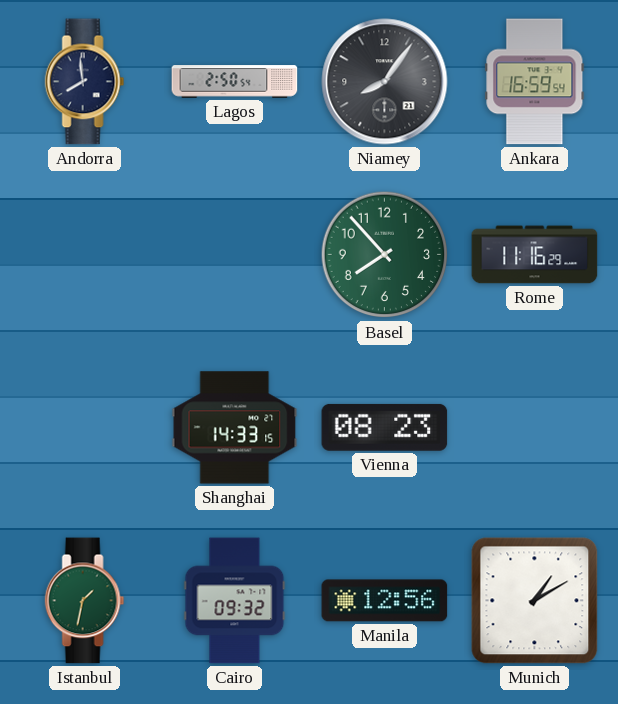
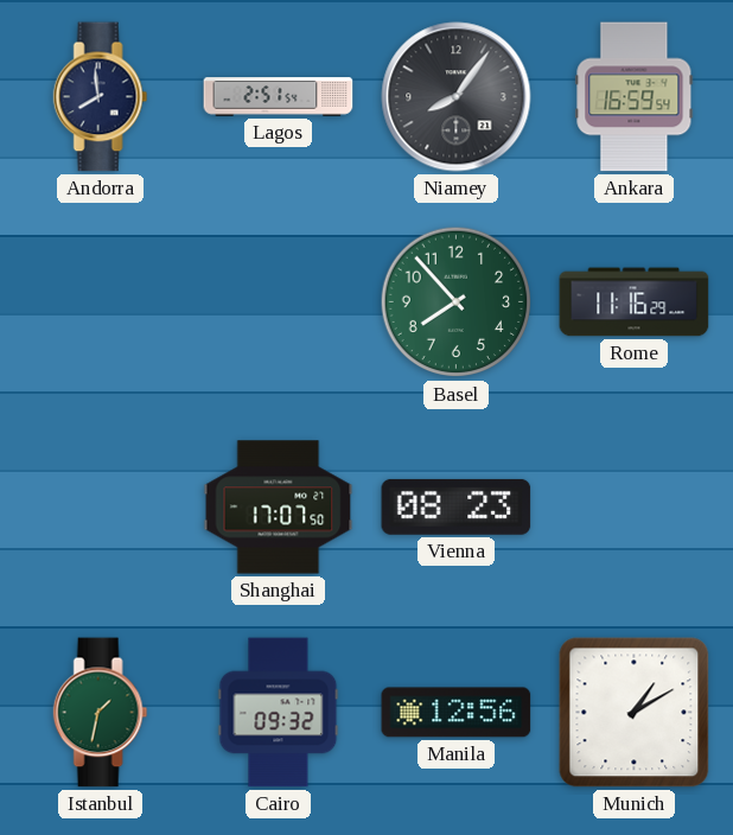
Lagos: 2:50 -> 2:51 (279, 97)
Shanghai: 14:33 -> 17:07 (279, 508)
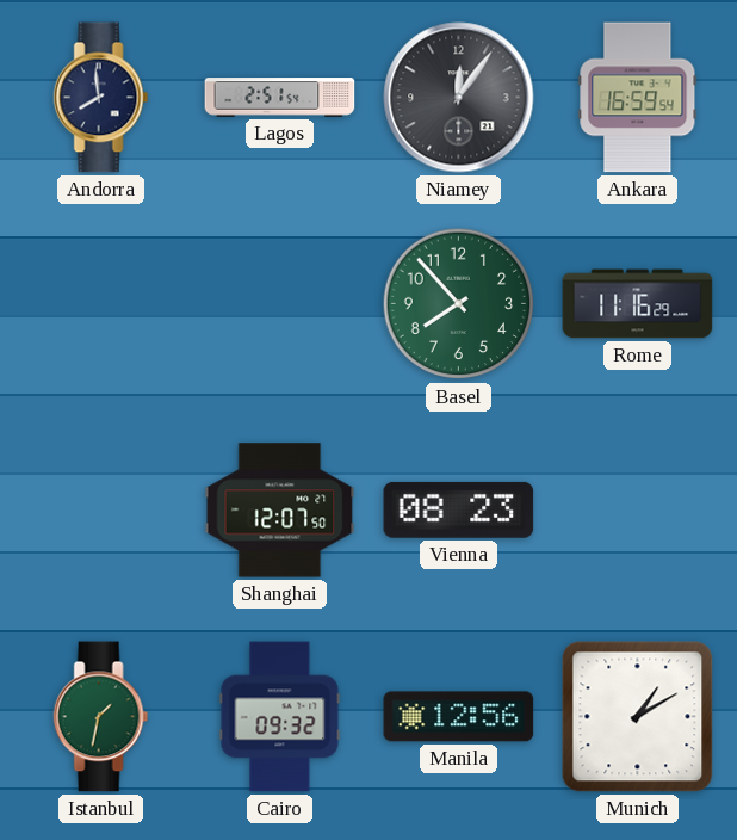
Niamey: 8:06 -> 12:06 (459, 98)
Shanghai: 17:07 -> 12:07 (280, 511)
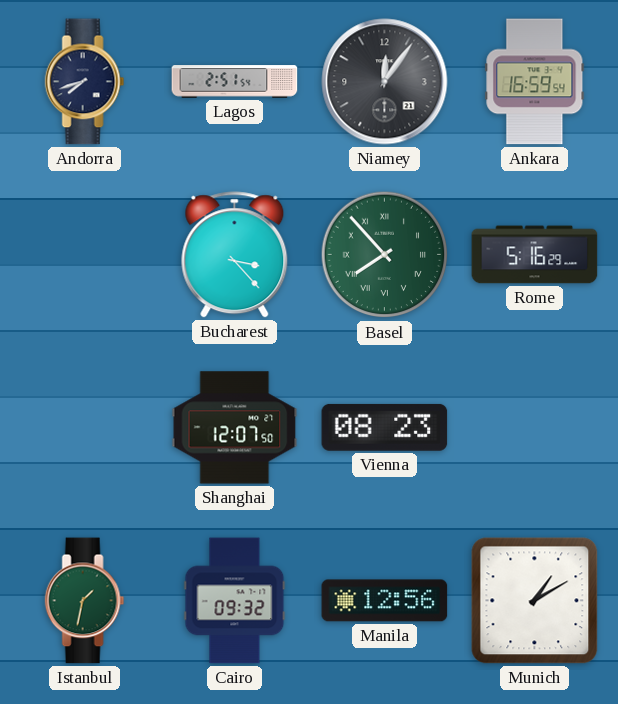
Andorra: 7:59 -> 7:42 (85, 82)
Bucharest: none -> 3:23 (235, 255)
Basel numerals: Arabic -> Roman (385, 255)
Rome: 11:16 -> 5:16 (535, 255)
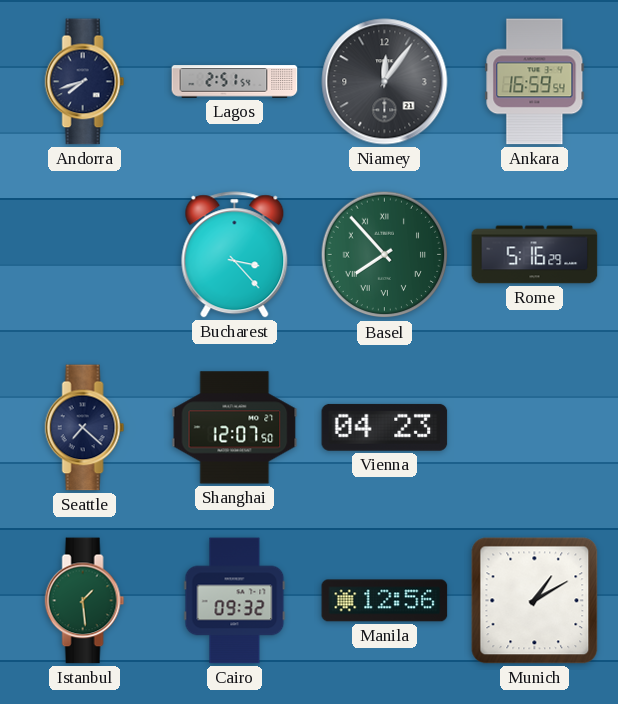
Seattle: none -> 7:22 (85, 428)
Vienna: 08:23 -> 04:23 (385, 427)
Istanbul: 1:32 -> 1:29 (85, 601)
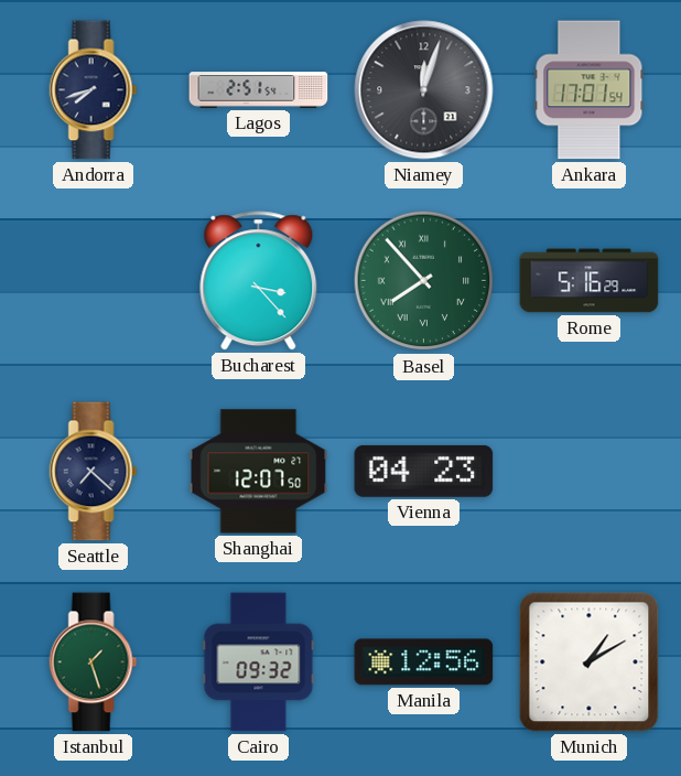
Niamey: 12:06 -> 12:03 (424, 90)
Ankara: 16:59 -> 17:01 (590, 90)
Istanbul: 1:29 -> 1:27 (94, 662)
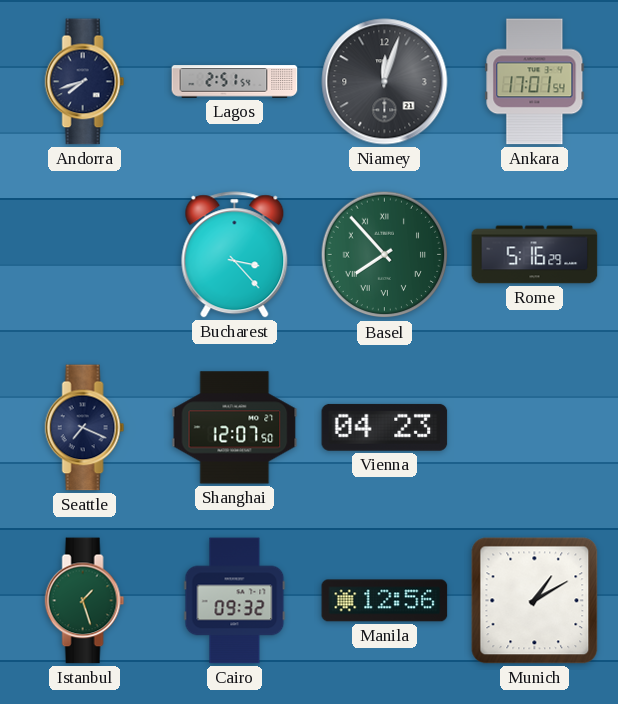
Seattle: 7:22 -> 7:19 (85, 428)
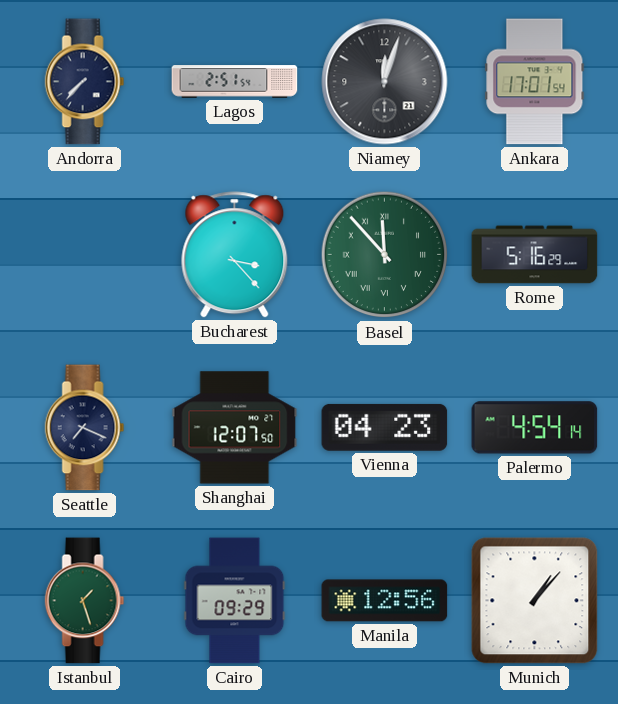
Andorra: 7:42 -> 7:37 (85, 82)
Basel: 7:53 -> 11:53 (385, 255)
Palermo: none -> 4:54 (535, 428)
Cairo: 09:32 -> 09:29 (235, 601)
Munich: 1:10 -> 1:07 (535, 601)
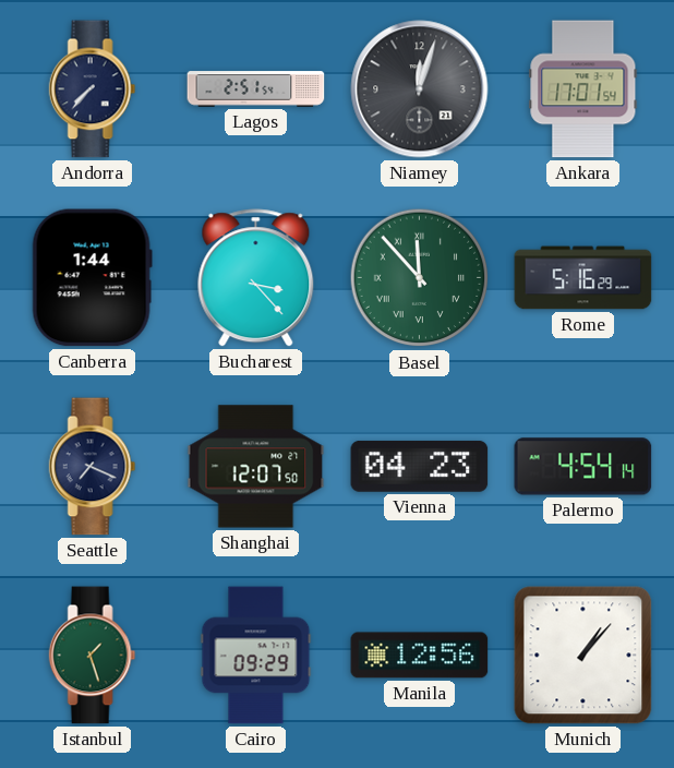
Canberra: none -> 1:44 (92, 278)
